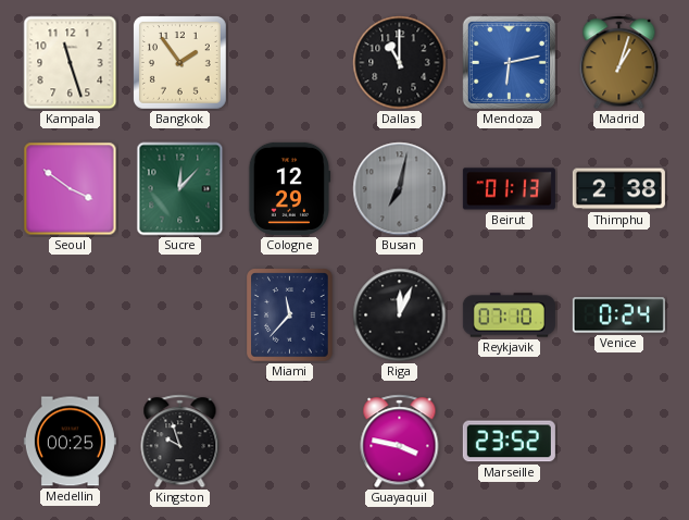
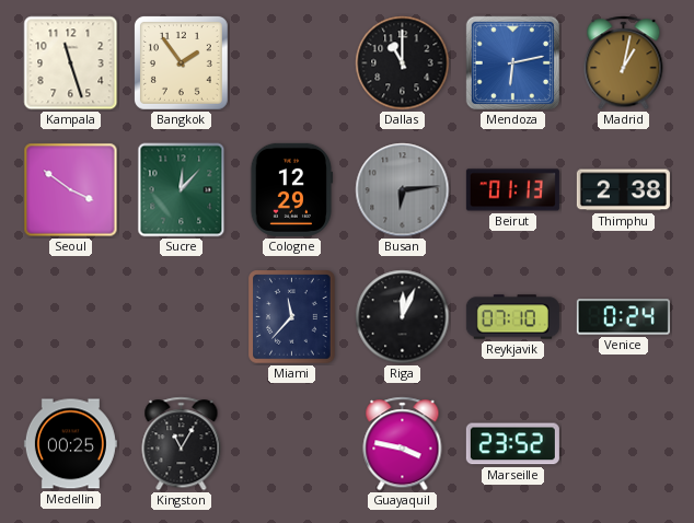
Madrid: 1:03 -> 1:02 (624, 63)
Busan: 7:02 -> 6:14 (403, 190)
Kingston: 9:57 -> 11:05 (182, 444)
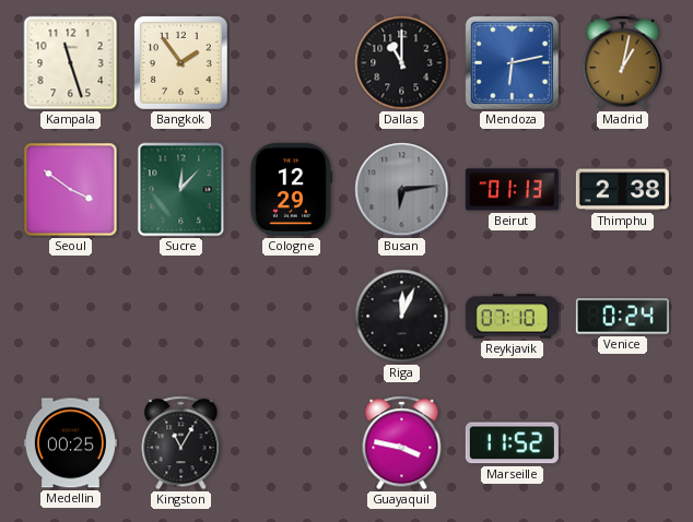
Miami: 11:37 -> none (292, 317)
Marseille: 23:52 -> 11:52 (512, 443)
